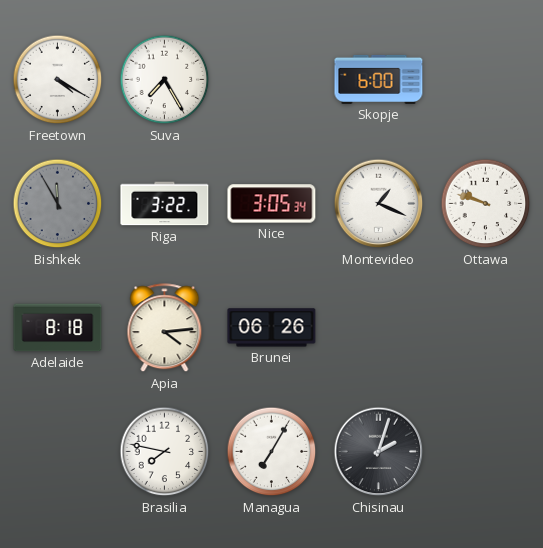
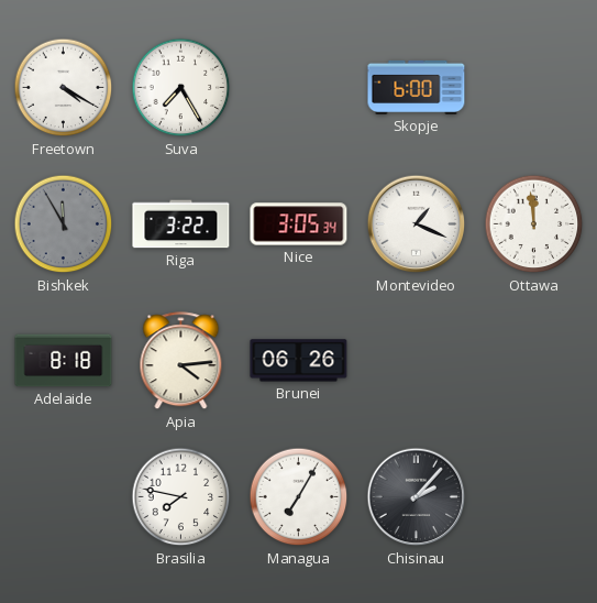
Ottawa: 9:48 -> 11:59 (534, 224)
Chisinau: 2:03 -> 2:07 (417, 497)
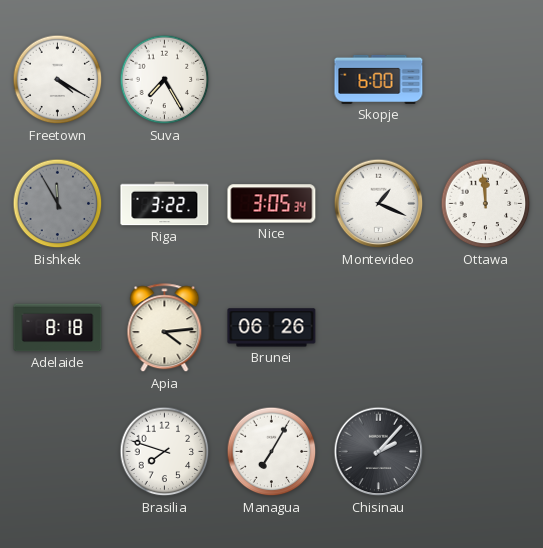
Brasilia: 7:47 -> 7:48 (165, 452)
